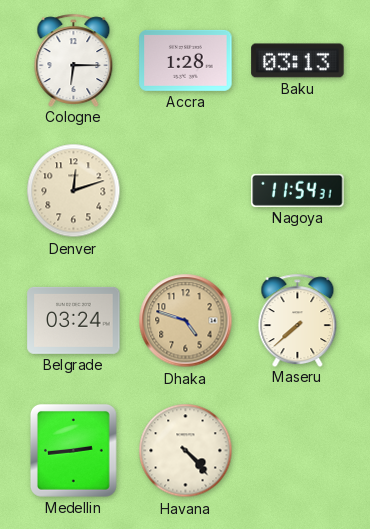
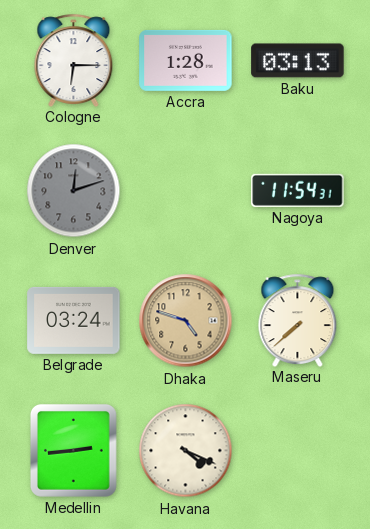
Denver dial: cream -> grey (74, 191)
Havana: 4:23 -> 4:19 (186, 451)
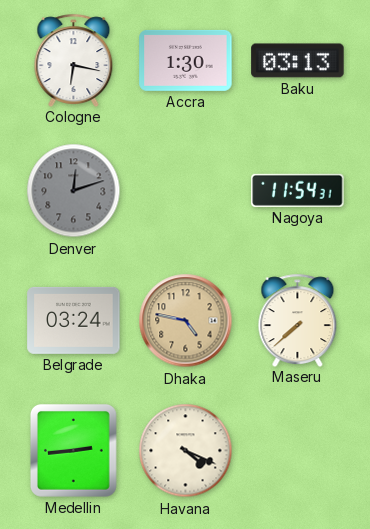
Cologne: 6:15 -> 6:17 (74, 60)
Accra: 1:28 -> 1:30 (186, 60)
Dhaka: 4:48 -> 4:47 (186, 321)
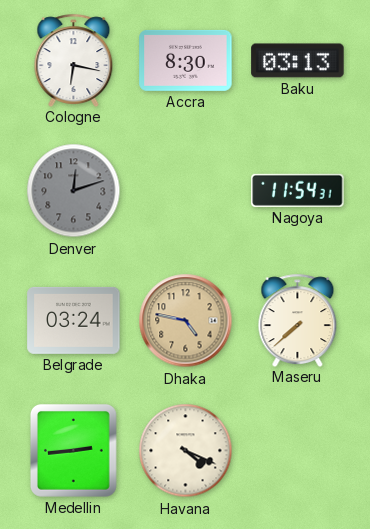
Accra: 1:30 -> 8:30 (186, 60)
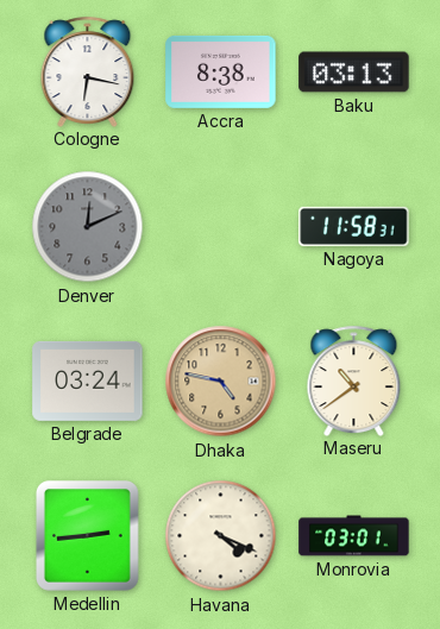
Accra: 8:30 -> 8:38 (221, 71)
Denver: 12:12 -> 12:11 (88, 227)
Nagoya: 11:54 -> 11:58 (354, 226)
Maseru: 7:38 -> 10:39 (354, 380)
Monrovia: none -> 03:01 (354, 536)
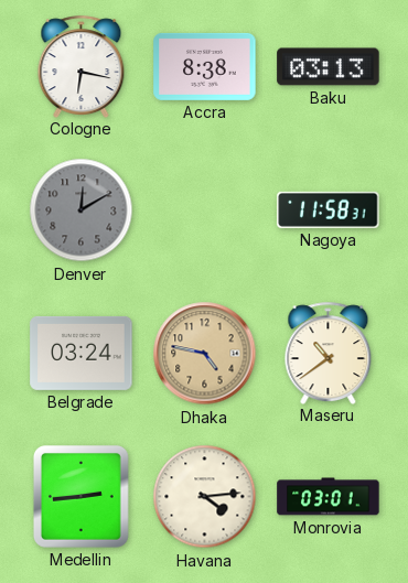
Denver: 12:11 -> 12:10 (82, 210)
Havana: 4:19 -> 4:14 (205, 497)
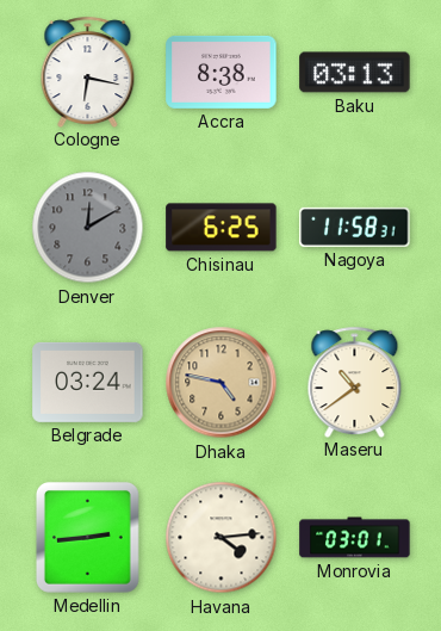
Chisinau: none -> 6:25 (222, 228)
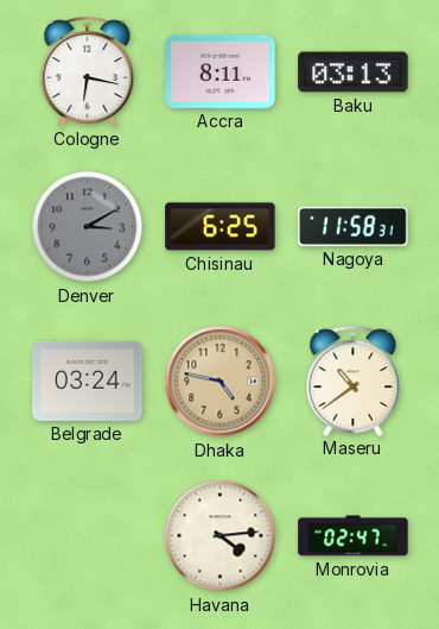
Accra: 8:38 -> 8:11 (221, 71)
Denver: 12:10 -> 3:10 (88, 227)
Medellin: 2:44 -> none (87, 537)
Monrovia: 03:01 -> 02:47 (354, 536)
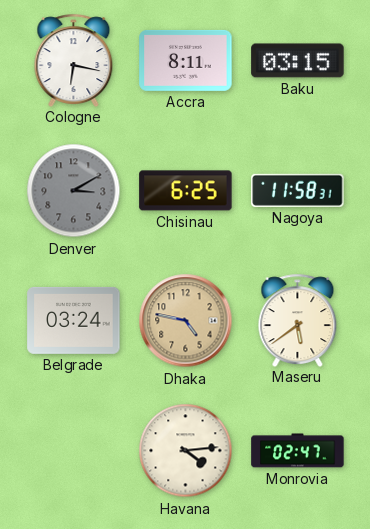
Baku: 03:13 -> 03:15 (298, 61)
Maseru: 10:39 -> 5:39 (298, 320)
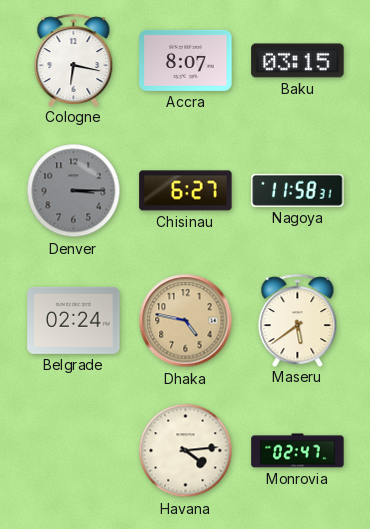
Accra: 8:11 -> 8:07 (186, 60)
Denver: 3:10 -> 3:15 (74, 191)
Chisinau: 6:25 -> 6:27 (186, 191)
Belgrade: 03:24 -> 02:24 (74, 320)
